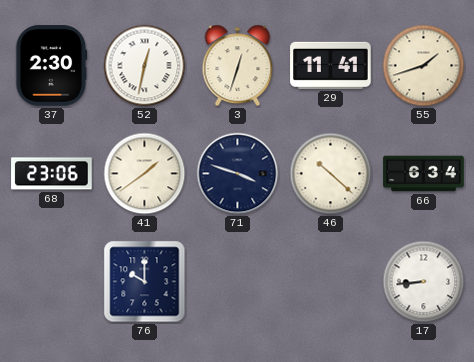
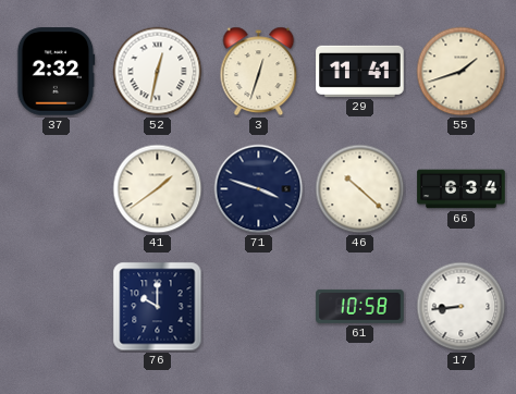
37: 2:30 -> 2:32 (57, 72)
68: 23:06 -> none (52, 174)
61: none -> 10:58 (360, 306)
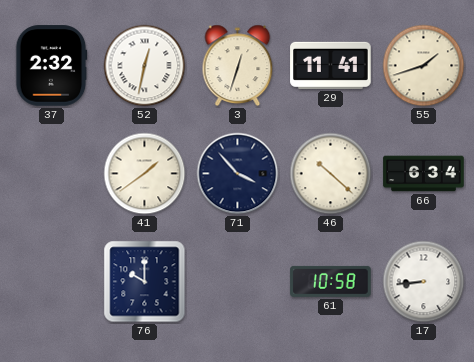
71: 3:48 -> 3:53 (238, 174)
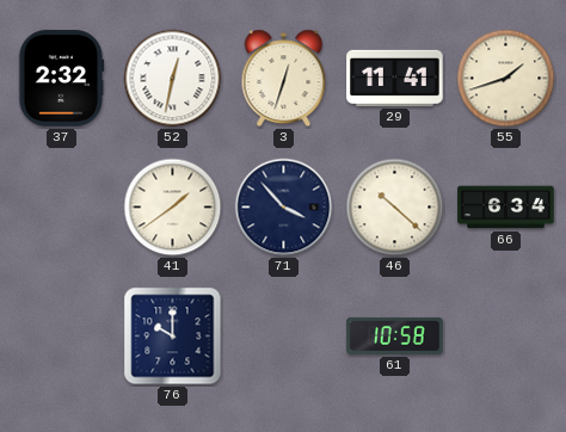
17: 8:44 -> none (424, 282)
